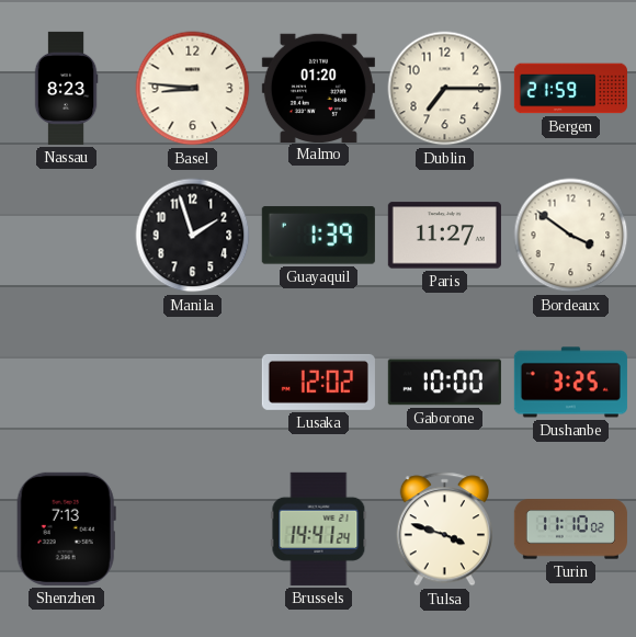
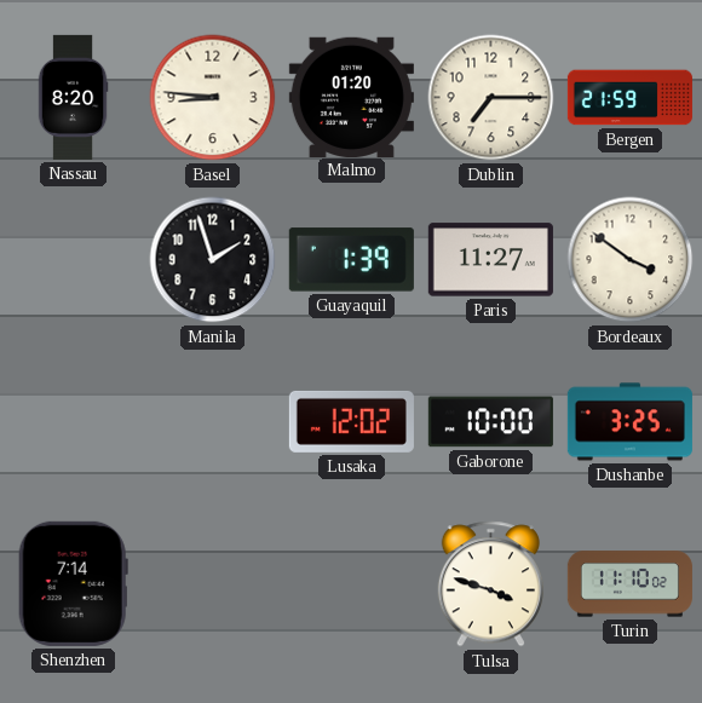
Nassau: 8:23 -> 8:20 (73, 97)
Shenzhen: 7:13 -> 7:14 (73, 583)
Brussels: 14:41 -> none (319, 528)
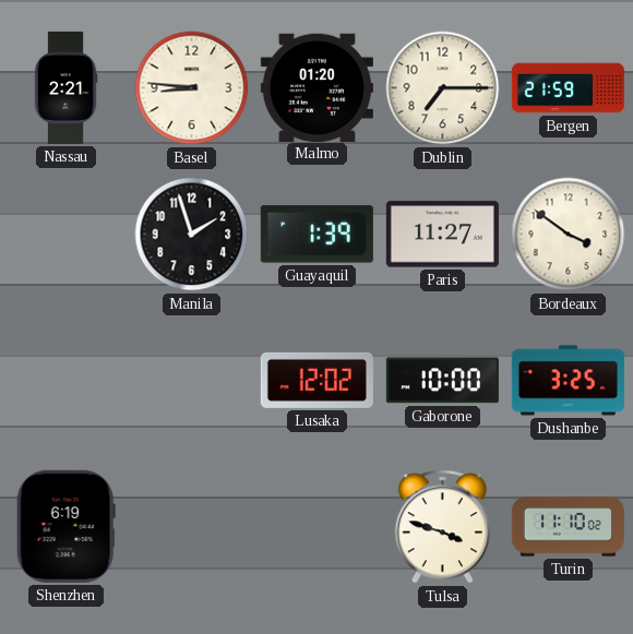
Nassau: 8:20 -> 2:21 (65, 87)
Shenzhen: 7:14 -> 6:19 (65, 526)
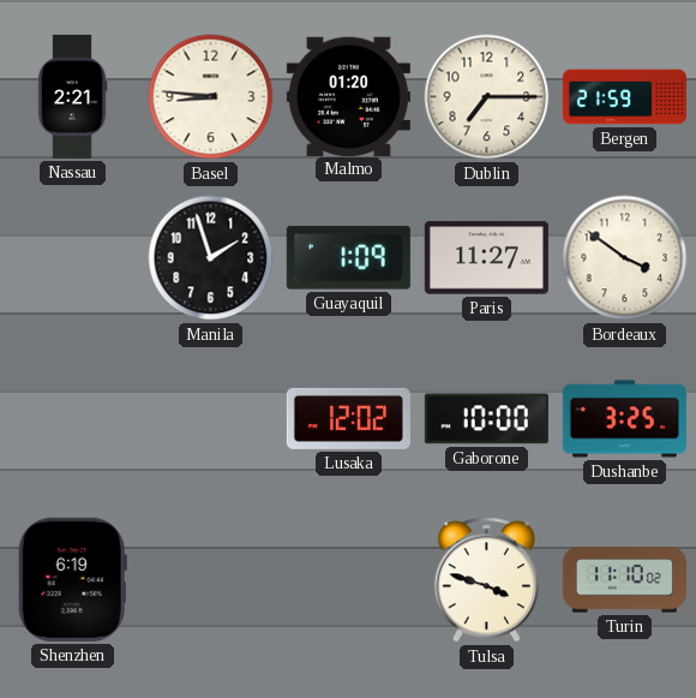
Guayaquil: 1:39 -> 1:09 (348, 258)
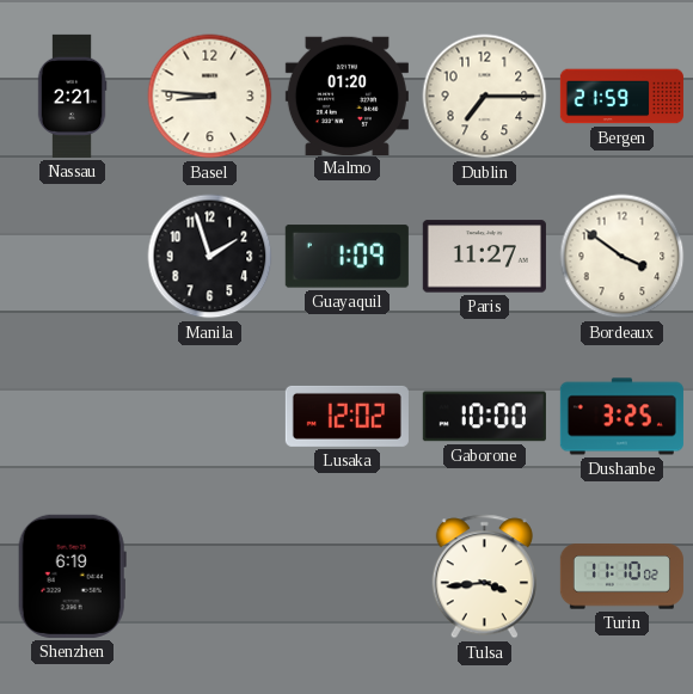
Tulsa: 3:48 -> 3:44 (484, 577)
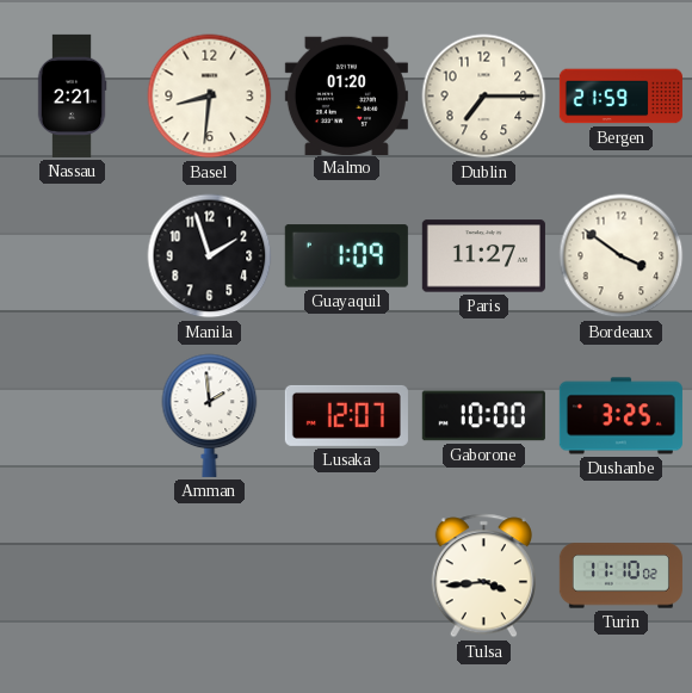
Basel: 8:46 -> 8:31 (210, 97)
Amman: none -> 1:59 (210, 415)
Lusaka: 12:02 -> 12:07 (346, 415)
Shenzhen: 6:19 -> none (72, 576)
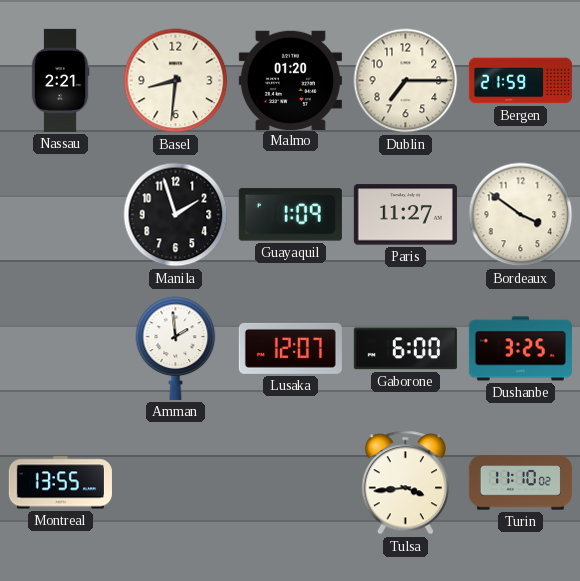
Gaborone: 10:00 -> 6:00 (405, 349)
Montreal: none -> 13:55 (60, 483)
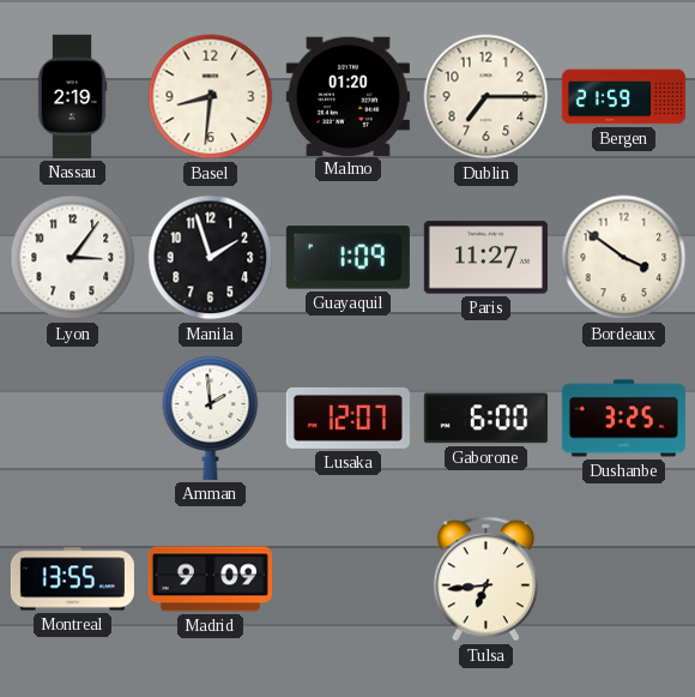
Nassau: 2:21 -> 2:19 (72, 96)
Lyon: none -> 3:06 (73, 258)
Madrid: none -> 9:09 (210, 579)
Tulsa: 3:44 -> 6:44 (485, 579)
Turin: 11:10 -> none (520, 483)
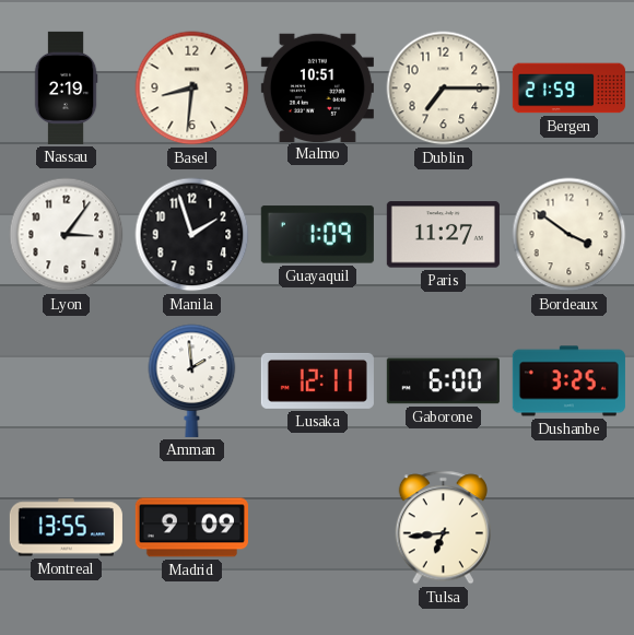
Malmo: 01:20 -> 10:51 (317, 87)
Lusaka: 12:07 -> 12:11 (317, 380)
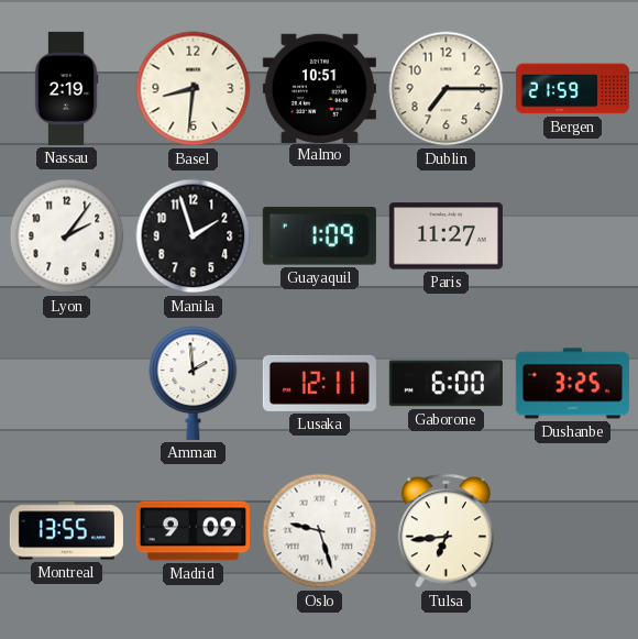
Lyon: 3:06 -> 2:06 (67, 236)
Bordeaux: 3:51 -> none (570, 235)
Oslo: none -> 9:27 (320, 531)
